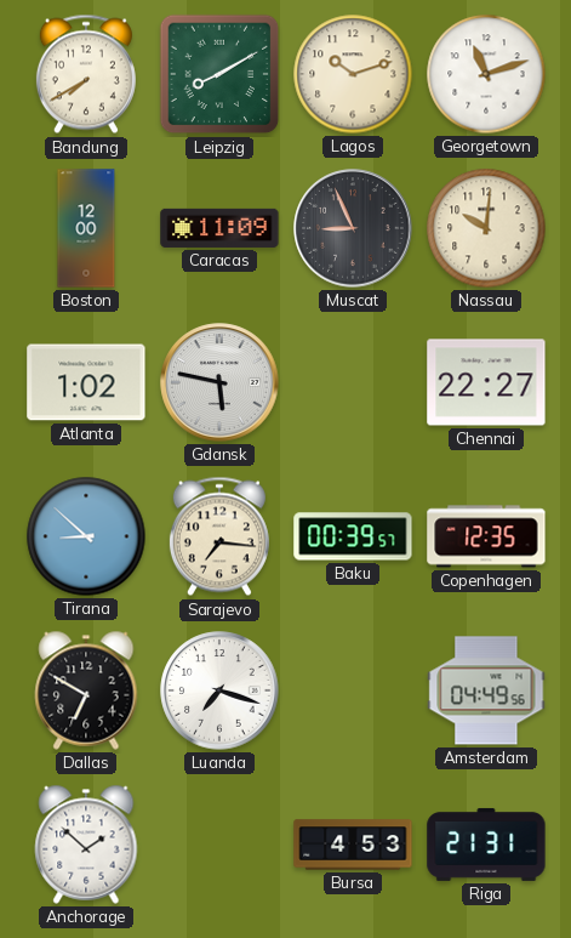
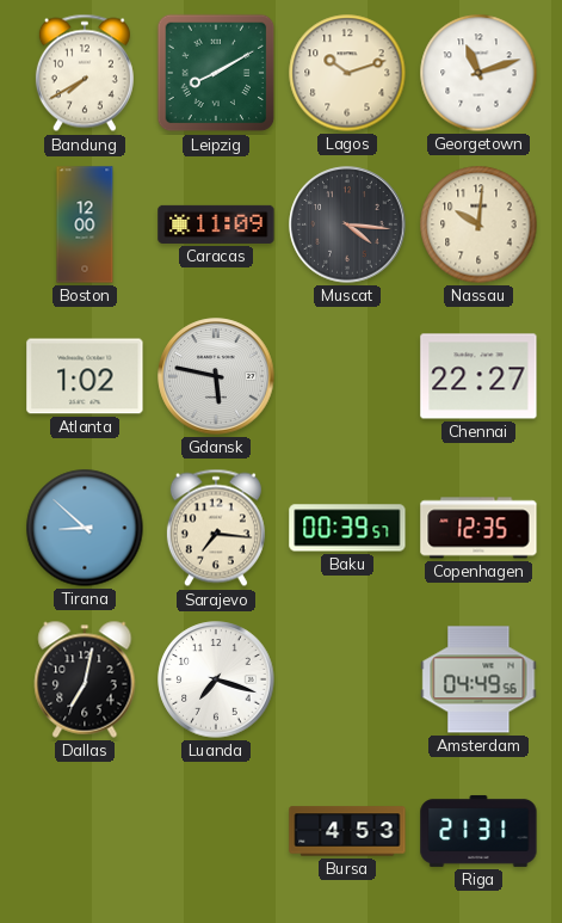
Muscat: 8:56 -> 4:16 (347, 224)
Dallas: 6:50 -> 7:02 (85, 679)
Anchorage: 1:52 -> none (86, 845)
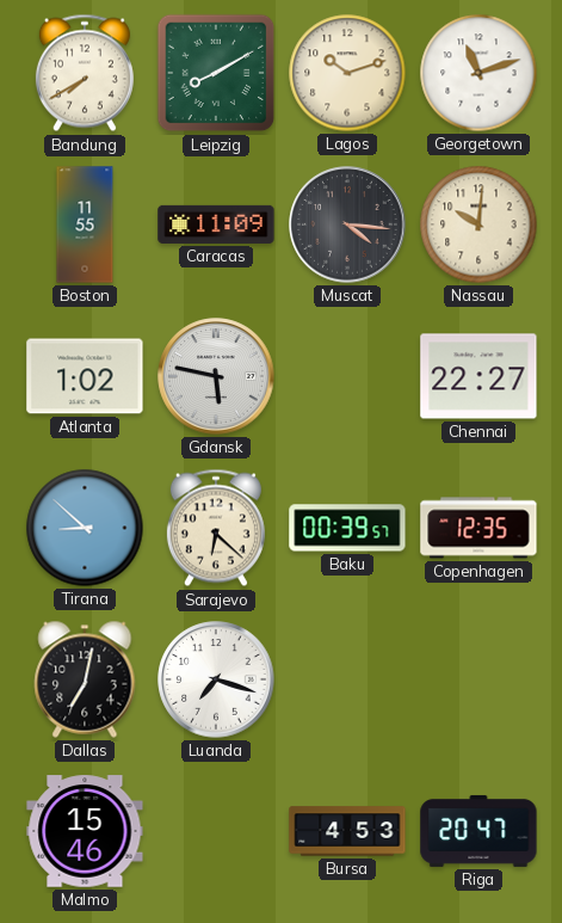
Boston: 12:00 -> 11:55 (85, 224)
Sarajevo: 7:16 -> 6:22 (216, 528)
Amsterdam: 04:49 -> none (478, 679)
Malmo: none -> 15:46 (85, 831)
Riga: 21:31 -> 20:47 (478, 831)
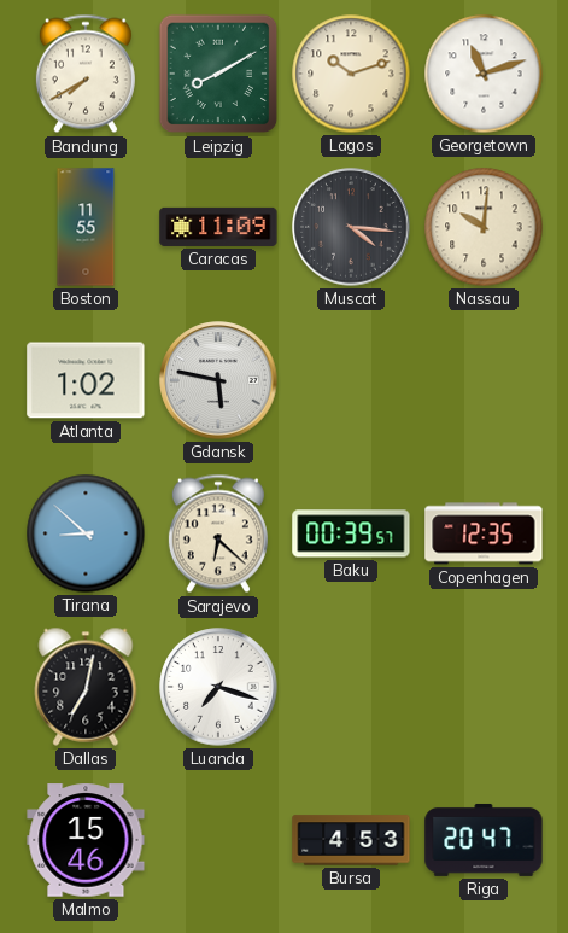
Chennai: 22:27 -> none (478, 376)
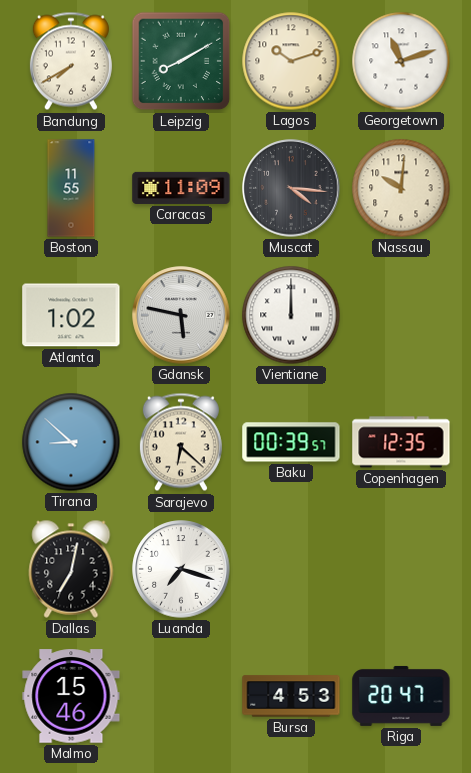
Vientiane: none -> 12:00 (291, 315)
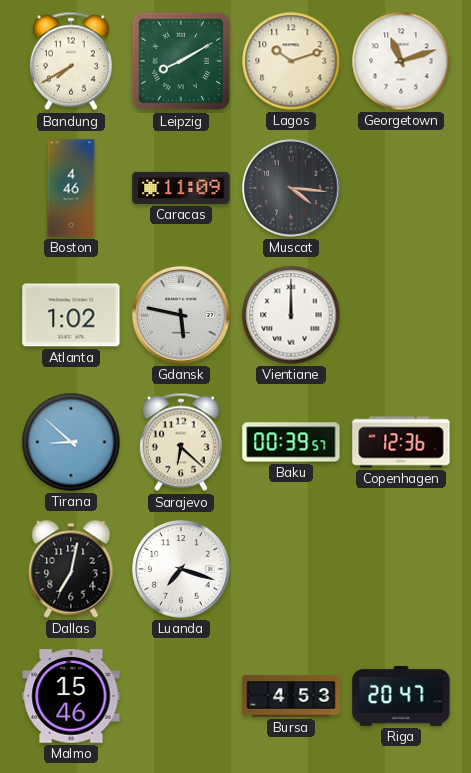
Boston: 11:55 -> 4:46 (71, 188)
Nassau: 10:01 -> none (401, 188)
Copenhagen: 12:35 -> 12:36 (401, 442)
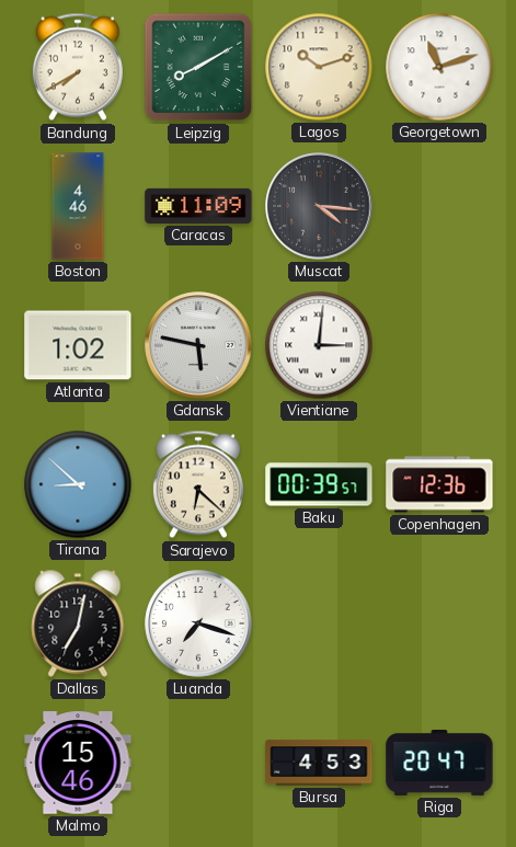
Vientiane: 12:00 -> 3:01 (319, 345)
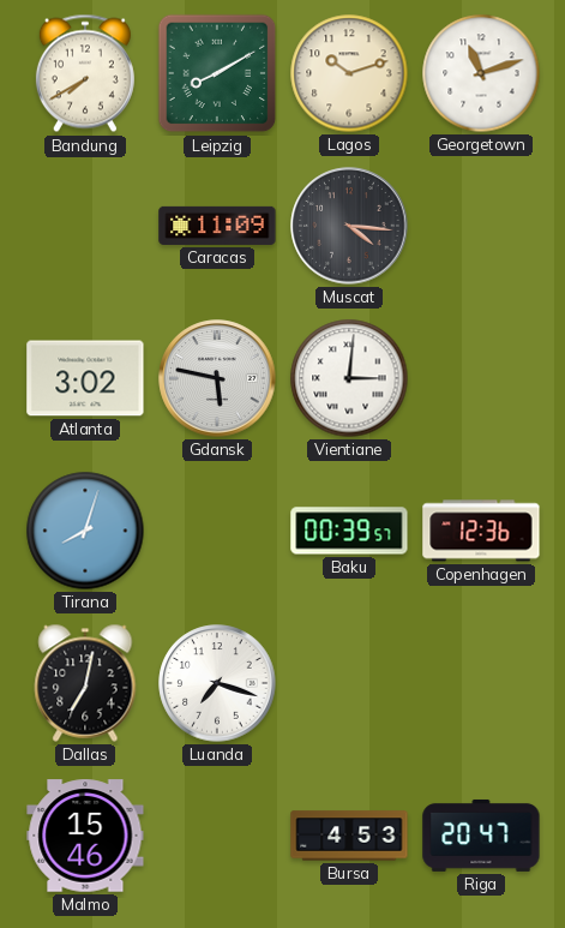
Boston: 4:46 -> none (78, 206)
Atlanta: 1:02 -> 3:02 (85, 378)
Tirana: 8:52 -> 8:03 (85, 531)
Sarajevo: 6:22 -> none (198, 484)
